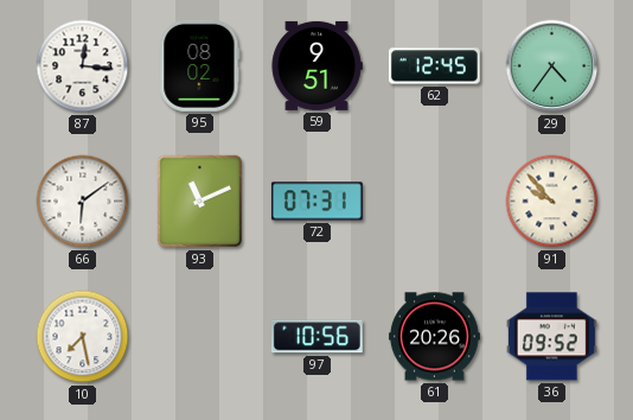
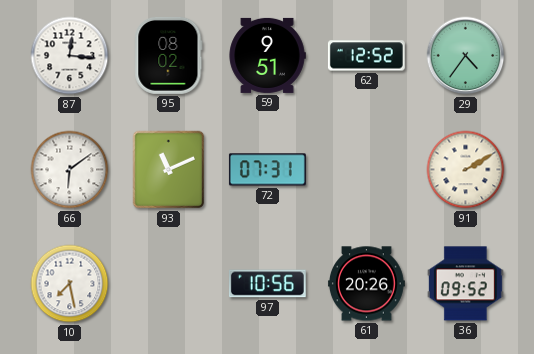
62: 12:45 -> 12:52 (366, 56)
91: 9:53 -> 2:10 (466, 170)
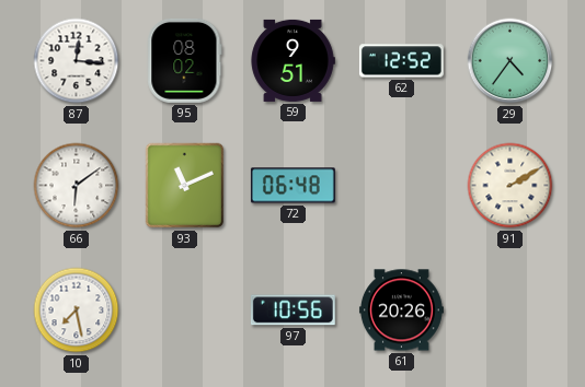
72: 07:31 -> 06:48 (292, 186)
36: 09:52 -> none (465, 284)
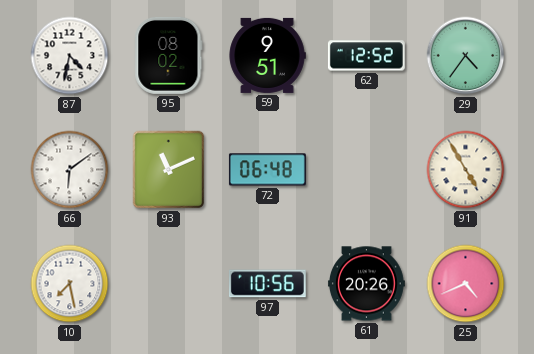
87: 12:16 -> 4:32 (70, 56)
91: 2:10 -> 4:55 (466, 170)
25: none -> 4:41 (466, 284)
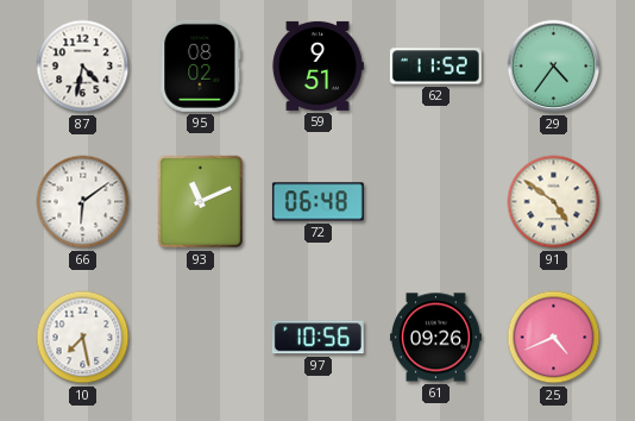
62: 12:52 -> 11:52 (435, 67)
91: 4:55 -> 4:51 (554, 202)
61: 20:26 -> 09:26 (435, 338)
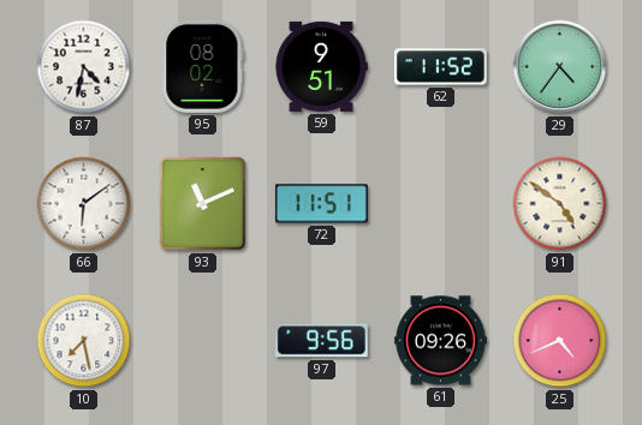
72: 06:48 -> 11:51 (321, 204)
97: 10:56 -> 9:56 (321, 341)
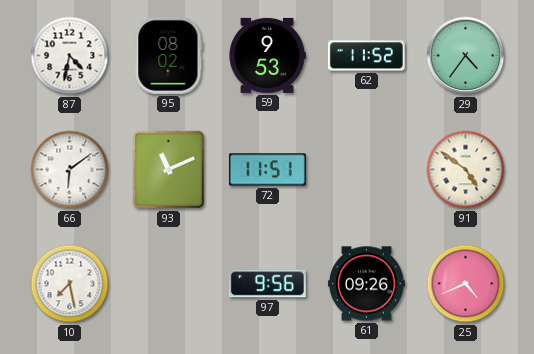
59: 9:51 -> 9:53 (267, 55)
